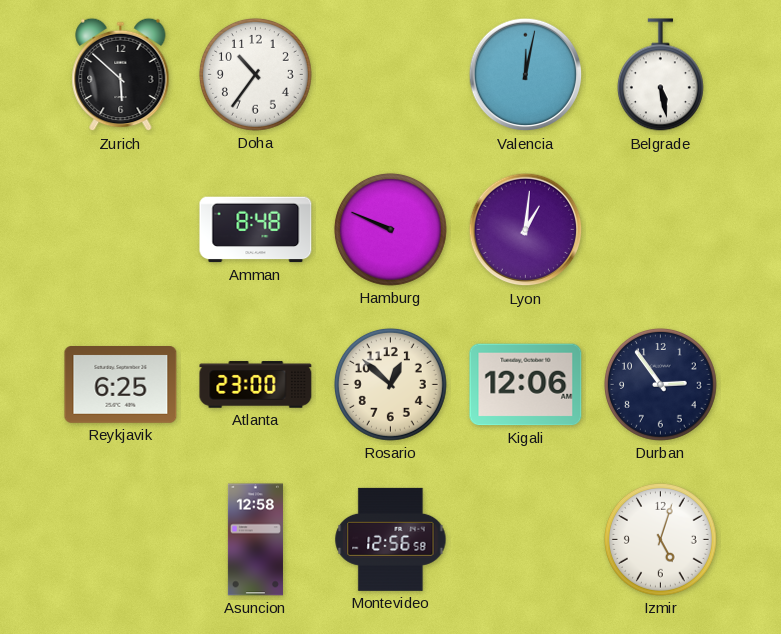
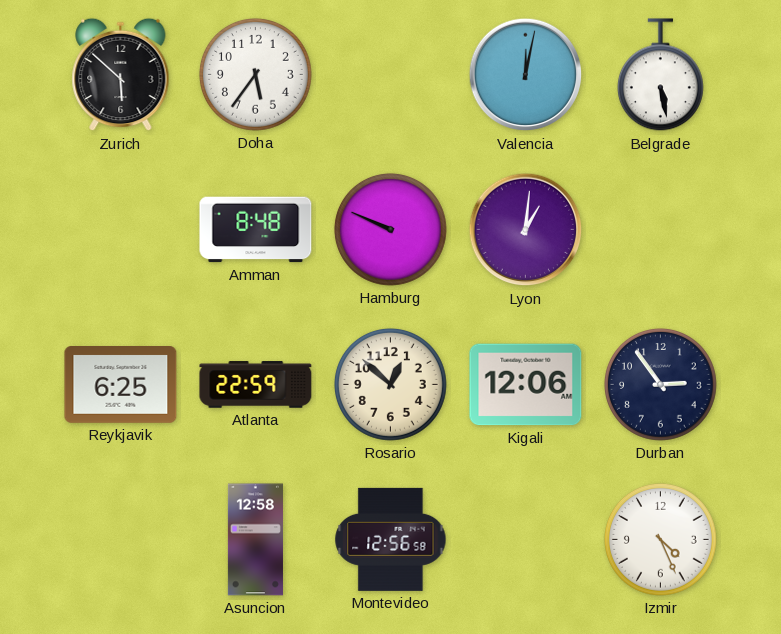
Doha: 10:36 -> 5:36 (255, 74)
Atlanta: 23:00 -> 22:59 (256, 385)
Izmir: 5:03 -> 4:26 (660, 539)
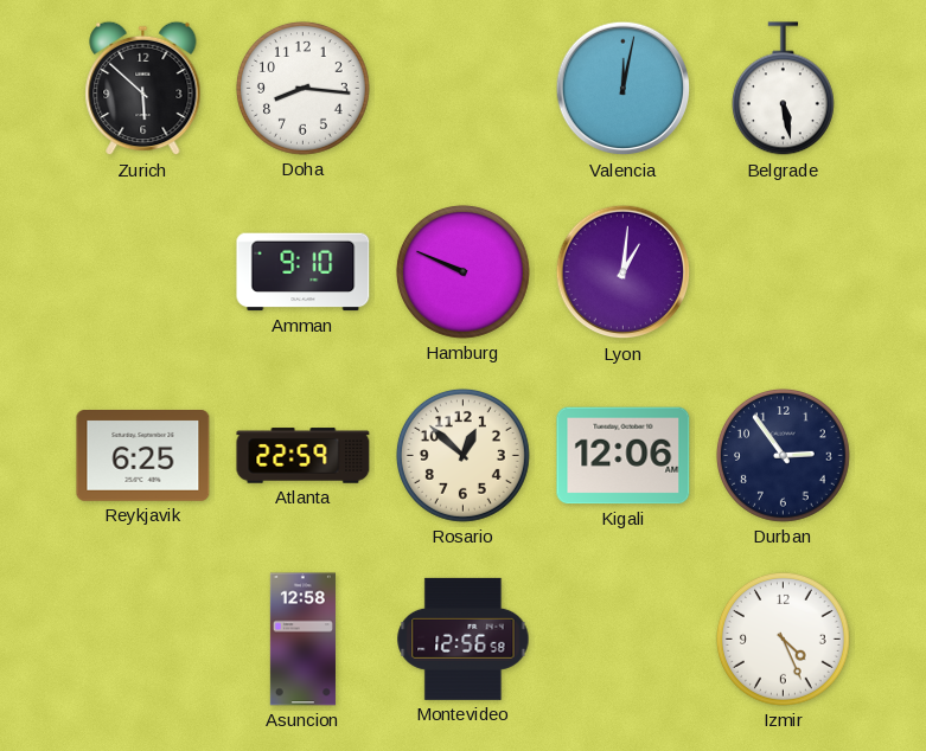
Doha: 5:36 -> 8:16 (302, 88)
Amman: 8:48 -> 9:10 (304, 272)
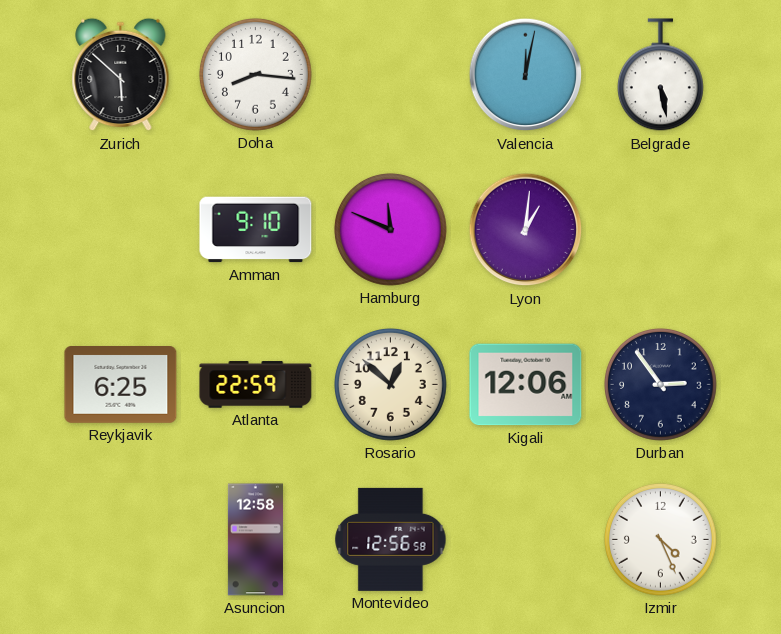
Hamburg: 9:49 -> 11:49 (390, 229)
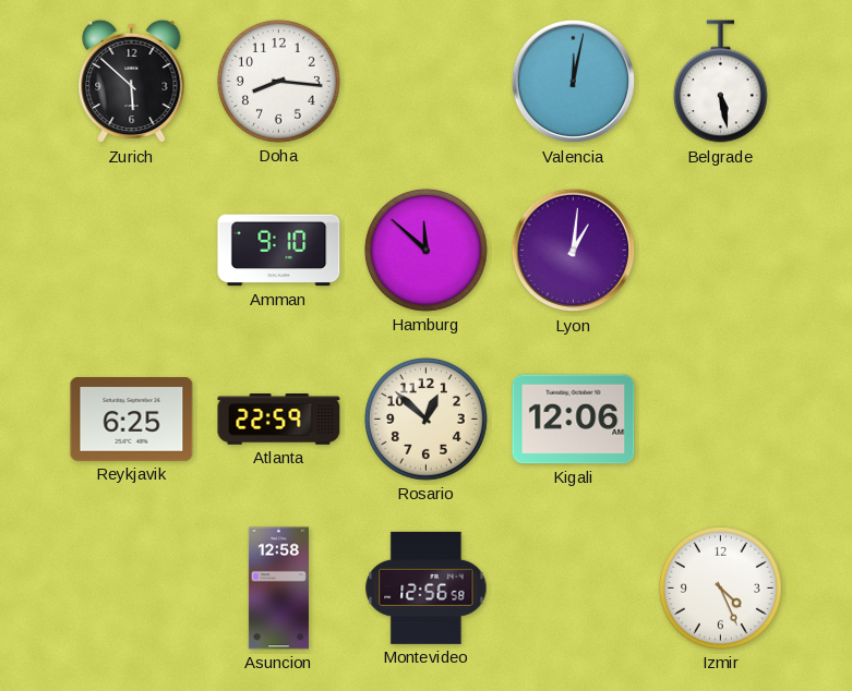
Hamburg: 11:49 -> 11:52 (425, 250)
Durban: 2:54 -> none (660, 384)
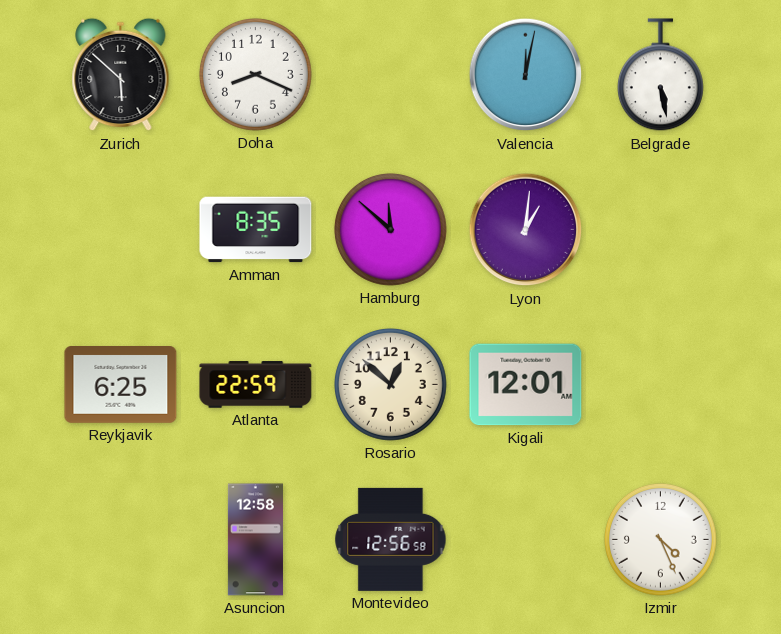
Doha: 8:16 -> 8:19 (255, 74)
Amman: 9:10 -> 8:35 (256, 230)
Kigali: 12:06 -> 12:01 (526, 385)
